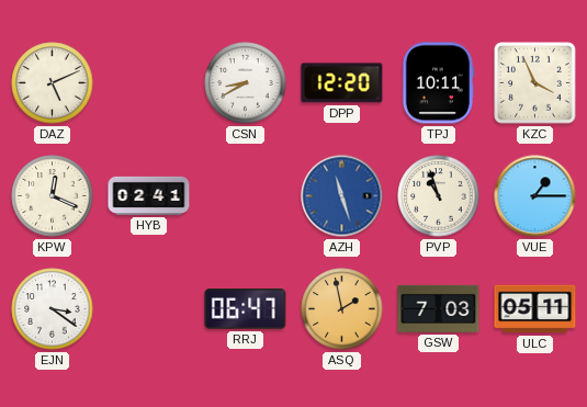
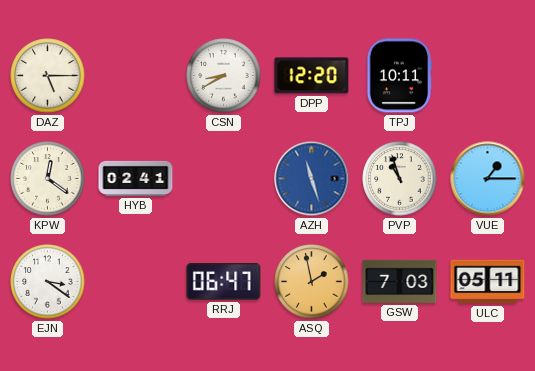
DAZ: 5:11 -> 5:15 (48, 76)
KZC: 3:56 -> none (535, 83)
KPW: 12:19 -> 12:21 (48, 179)
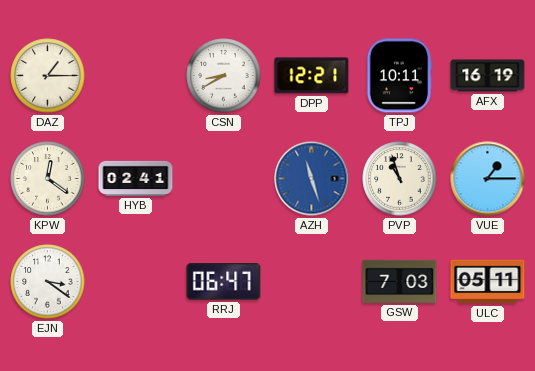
DAZ: 5:15 -> 1:15 (48, 76)
DPP: 12:20 -> 12:21 (312, 76)
AFX: none -> 16:19 (488, 76)
ASQ: 1:58 -> none (312, 282)
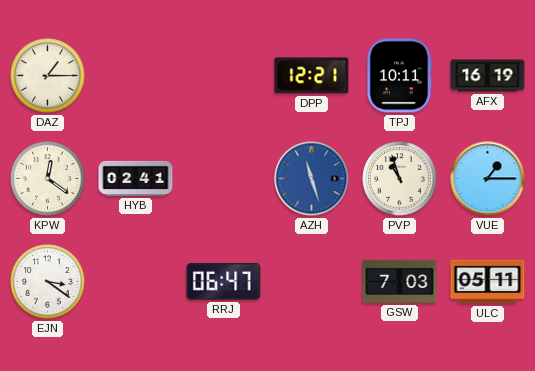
CSN: 8:40 -> none (224, 76)
